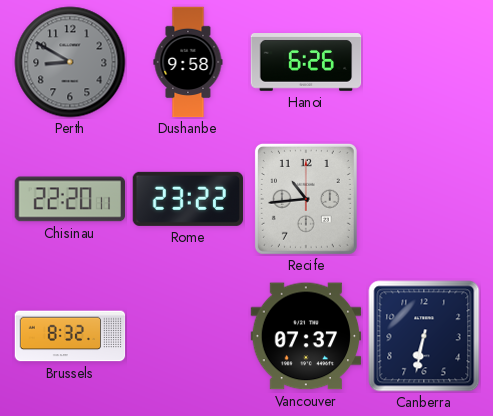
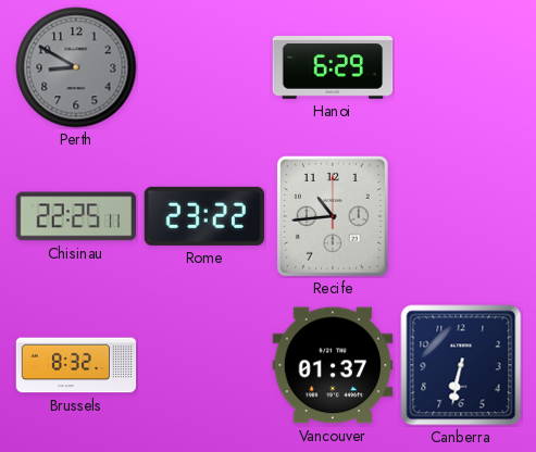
Dushanbe: 9:58 -> none (188, 62)
Hanoi: 6:26 -> 6:29 (333, 68)
Chisinau: 22:20 -> 22:25 (76, 216)
Vancouver: 07:37 -> 01:37 (333, 365)
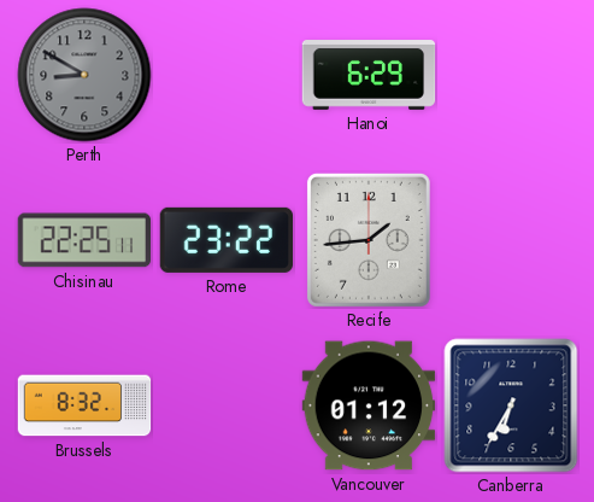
Recife: 10:44 -> 1:44 (369, 240)
Vancouver: 01:37 -> 01:12 (369, 405)
Canberra: 6:32 -> 6:35 (511, 405)
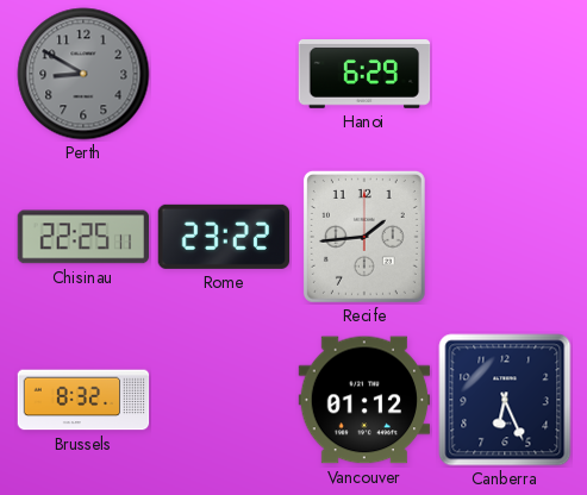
Canberra: 6:35 -> 6:26 (505, 400)
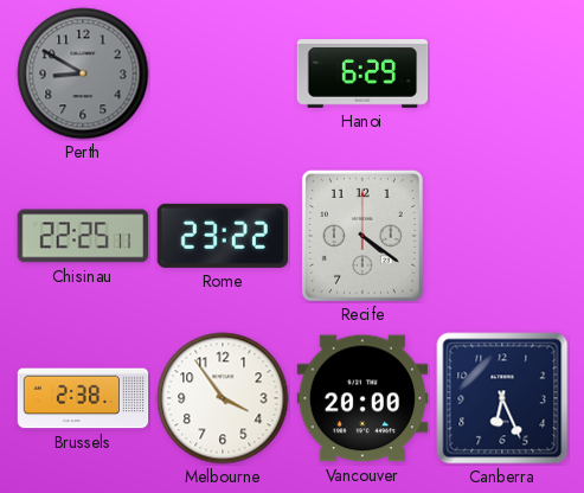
Recife: 1:44 -> 4:21 (362, 236)
Brussels: 8:32 -> 2:38 (83, 398)
Melbourne: none -> 3:54 (223, 398)
Vancouver: 01:12 -> 20:00 (362, 398)
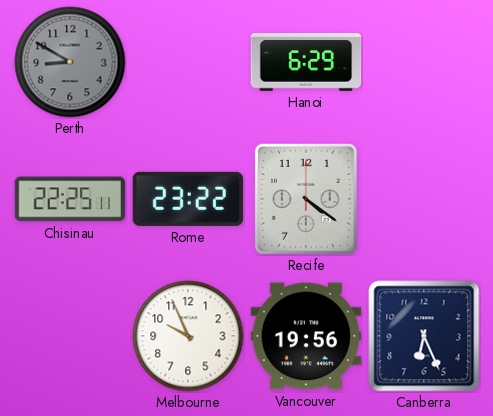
Brussels: 2:38 -> none (83, 398)
Melbourne: 3:54 -> 9:56 (188, 336)
Vancouver: 20:00 -> 19:56 (306, 336)
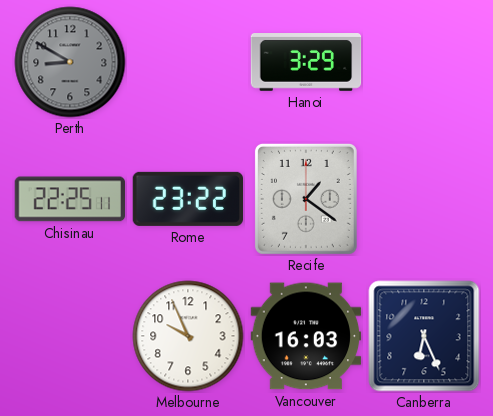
Hanoi: 6:29 -> 3:29 (306, 63)
Recife: 4:21 -> 1:21 (306, 199)
Vancouver: 19:56 -> 16:03 (306, 336)
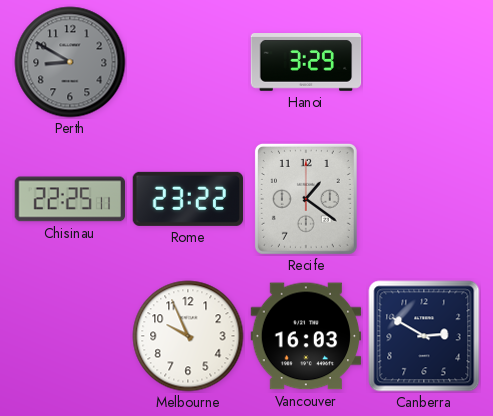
Canberra: 6:26 -> 2:50 (424, 336)
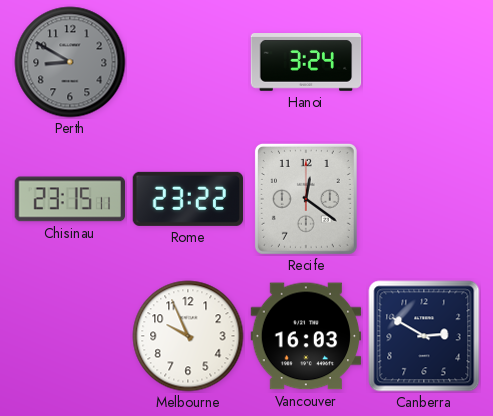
Hanoi: 3:29 -> 3:24 (306, 63)
Chisinau: 22:25 -> 23:15 (70, 199)
Recife: 1:21 -> 12:21 (306, 199)
